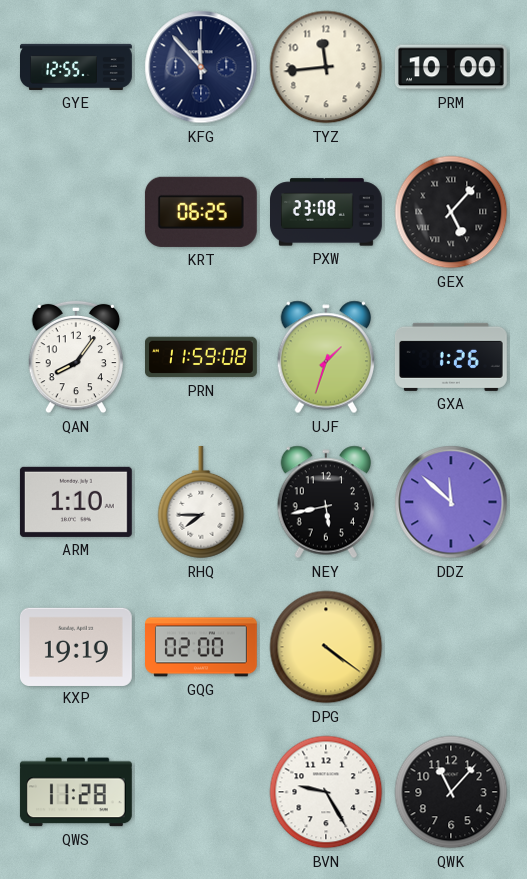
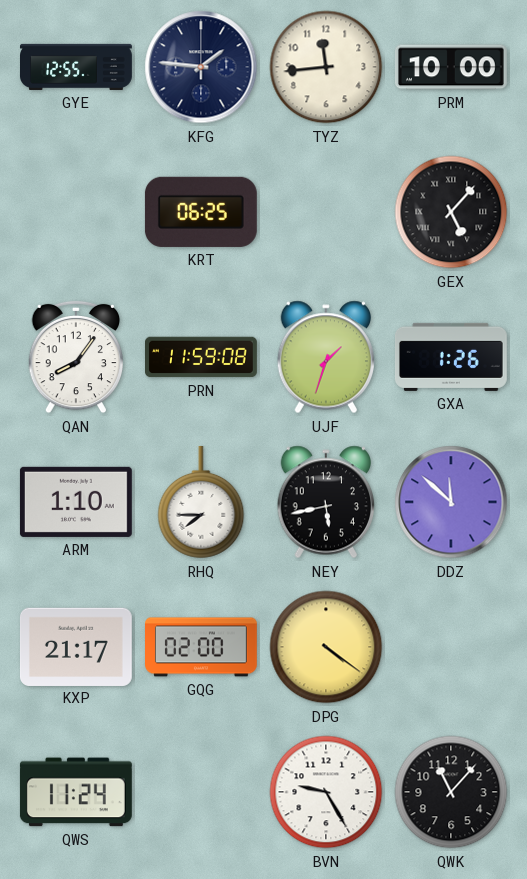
KFG: 11:53 -> 1:46 (201, 67)
PXW: 23:08 -> none (327, 212)
KXP: 19:19 -> 21:17 (76, 646)
QWS: 11:28 -> 11:24 (76, 792)
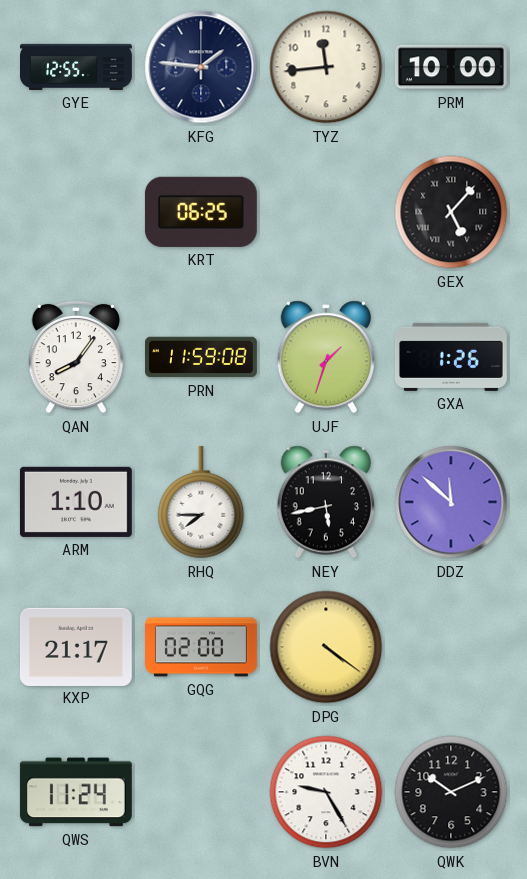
QWK: 11:07 -> 10:11 (451, 792)
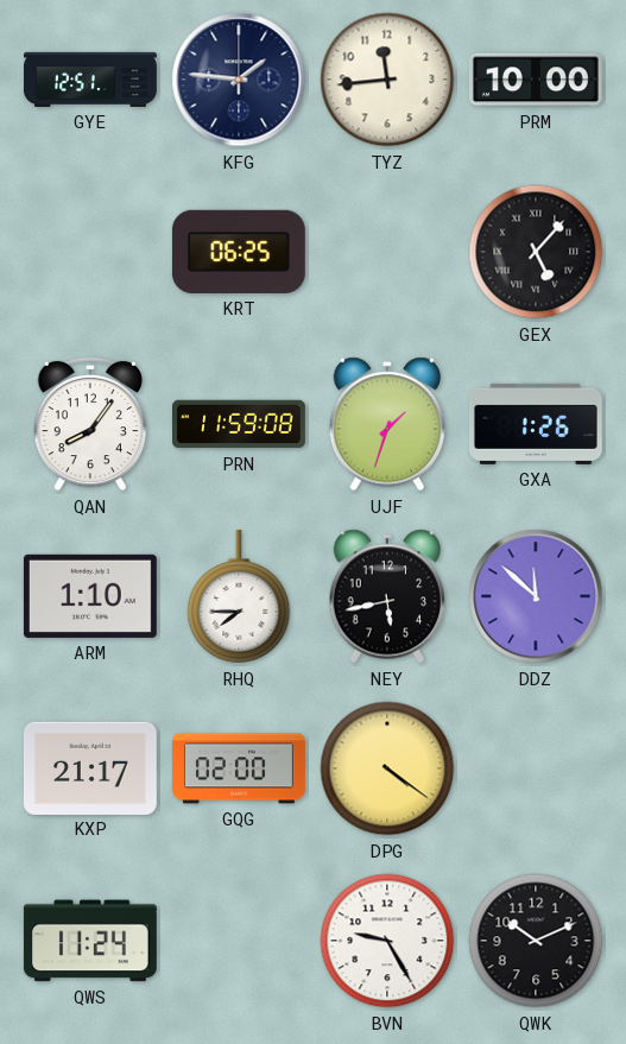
GYE: 12:55 -> 12:51 (91, 80)
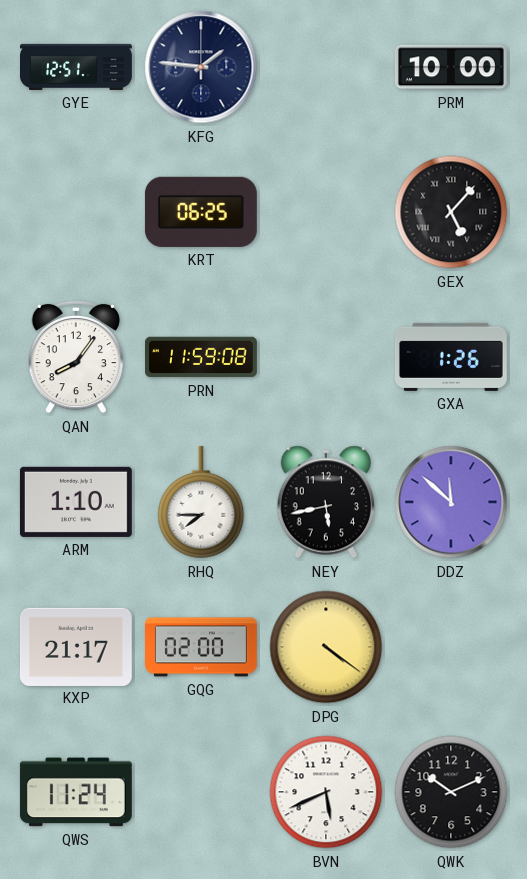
TYZ: 11:44 -> none (387, 80)
UJF: 1:33 -> none (386, 424)
BVN: 9:25 -> 5:41 (326, 792)
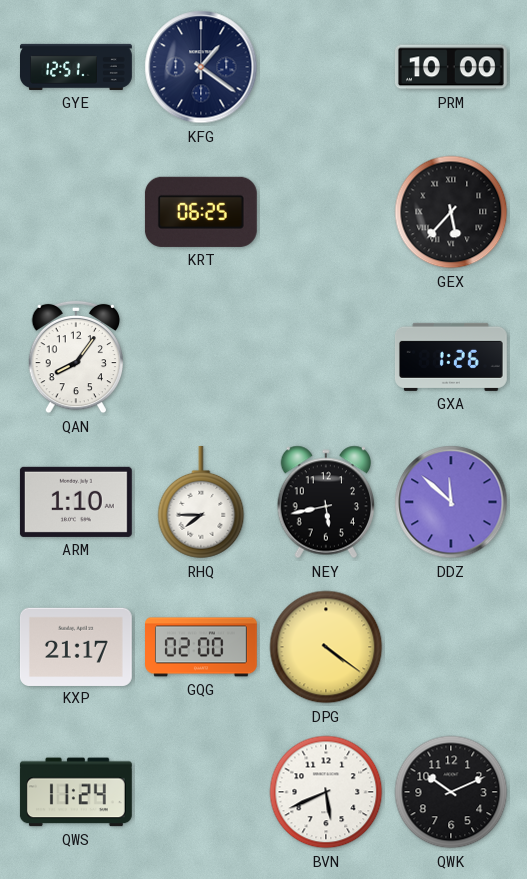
KFG: 1:46 -> 1:21 (201, 67)
GEX: 5:07 -> 5:37 (451, 212)
PRN: 11:59 -> none (202, 357)
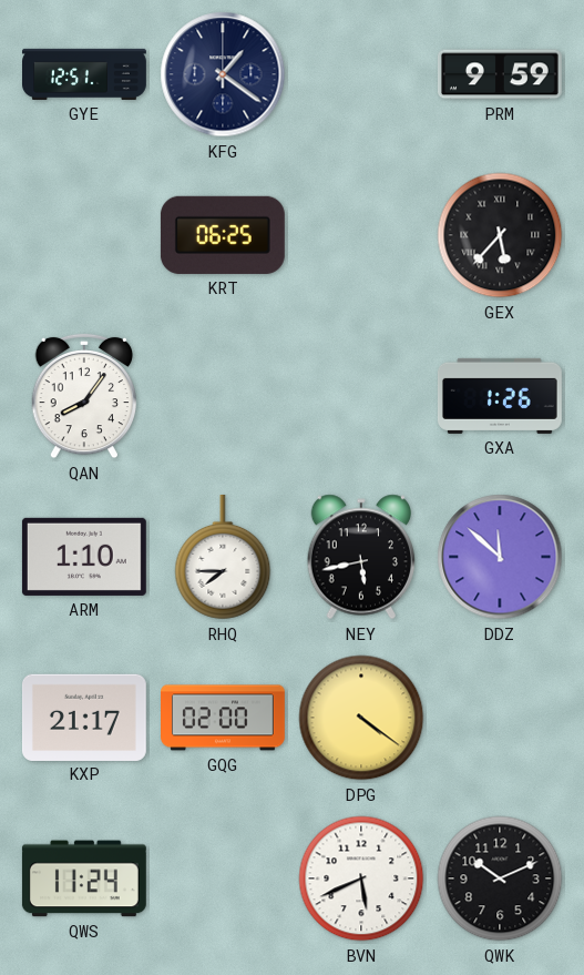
PRM: 10:00 -> 9:59 (500, 74)
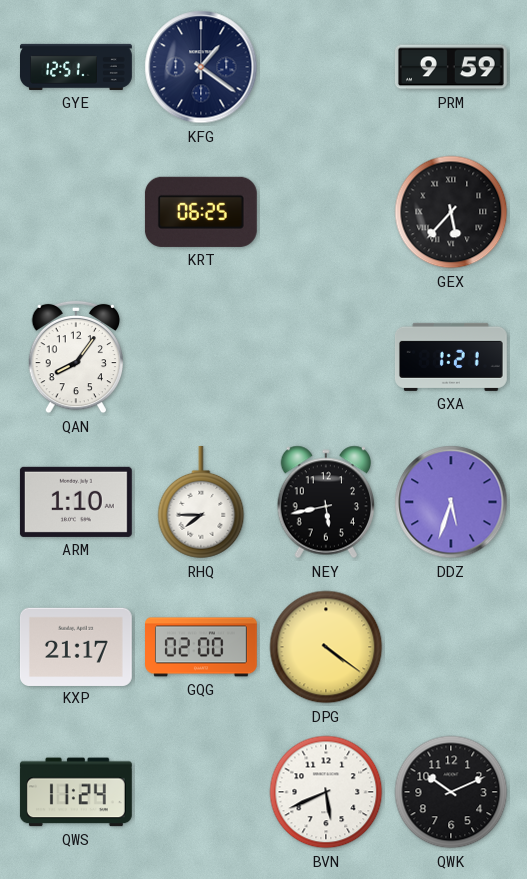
GXA: 1:26 -> 1:21 (451, 357)
DDZ: 11:52 -> 5:33 (451, 502)
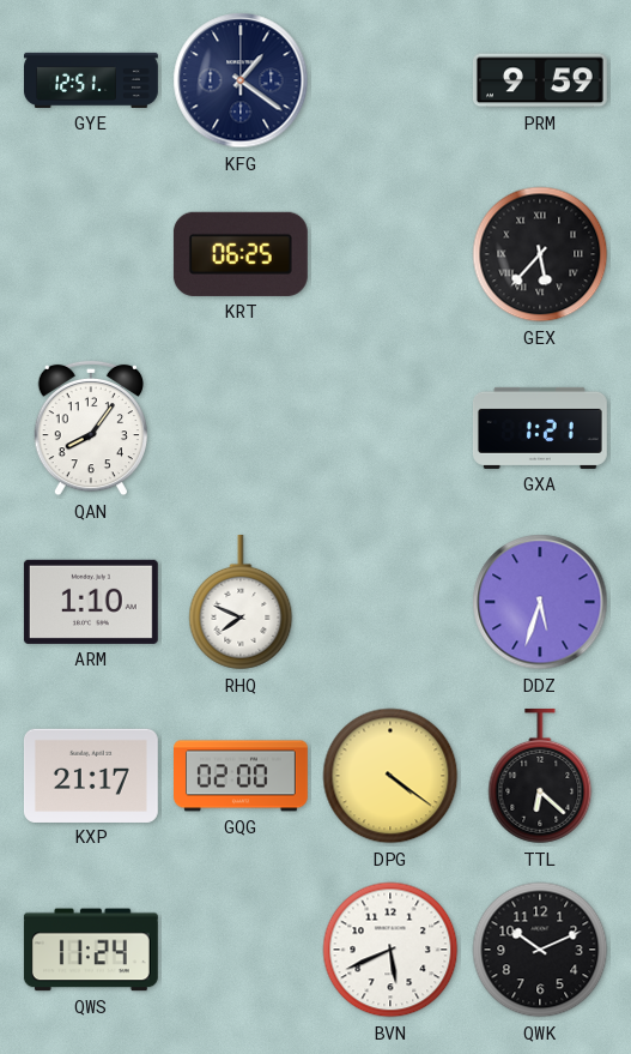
RHQ: 7:45 -> 7:49 (241, 602)
NEY: 5:43 -> none (325, 502)
TTL: none -> 6:22 (540, 776)
